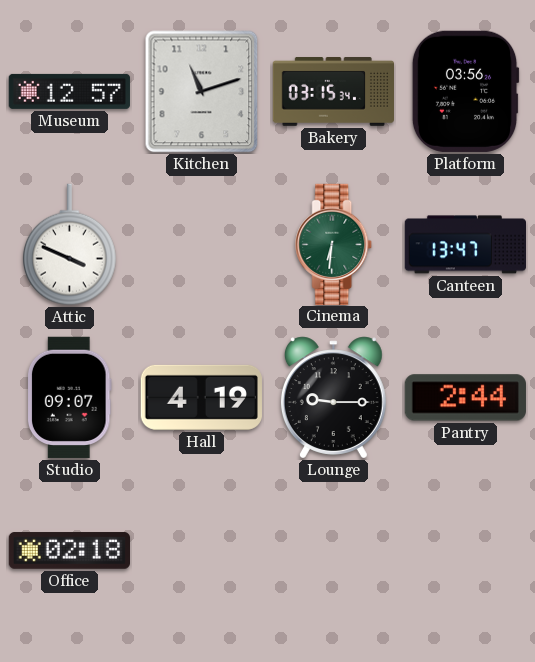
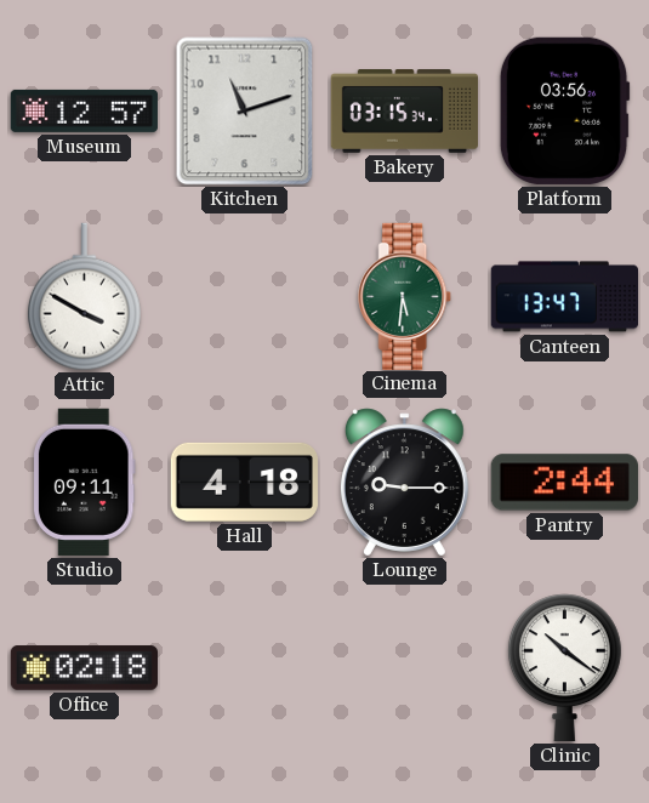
Attic: 3:49 -> 3:50 (84, 297)
Cinema: 6:31 -> 5:31 (405, 296)
Studio: 09:07 -> 09:11 (84, 482)
Hall: 4:19 -> 4:18 (244, 482)
Clinic: none -> 10:21 (564, 667)
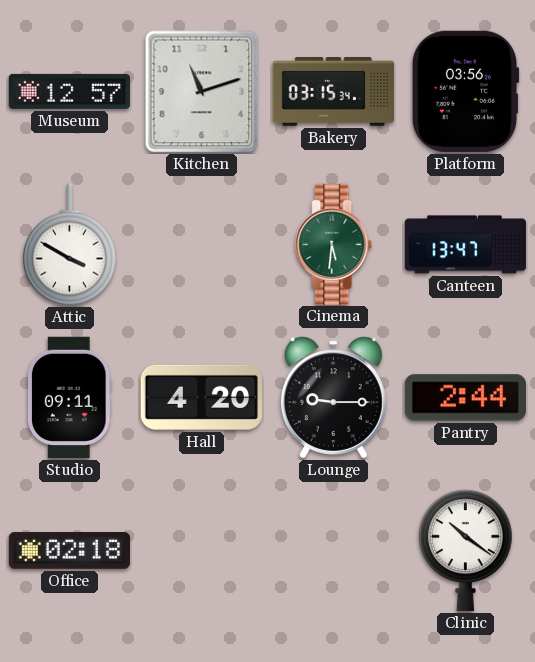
Hall: 4:18 -> 4:20 (201, 397)
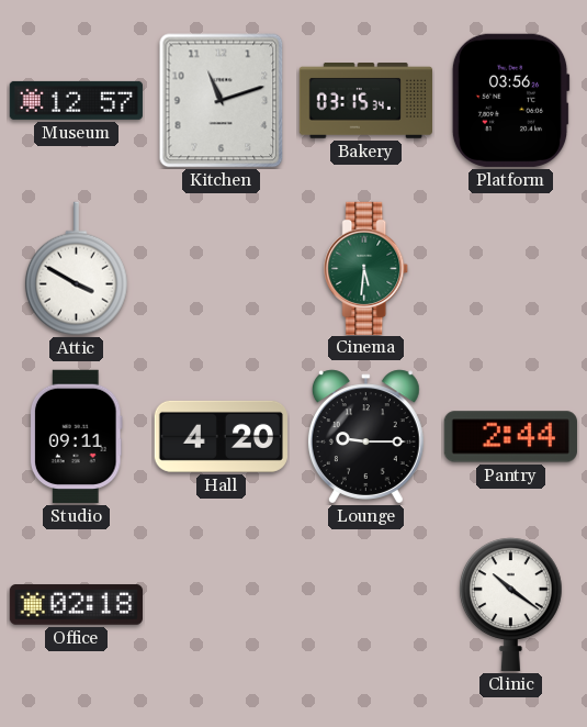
Canteen: 13:47 -> none (465, 245)
